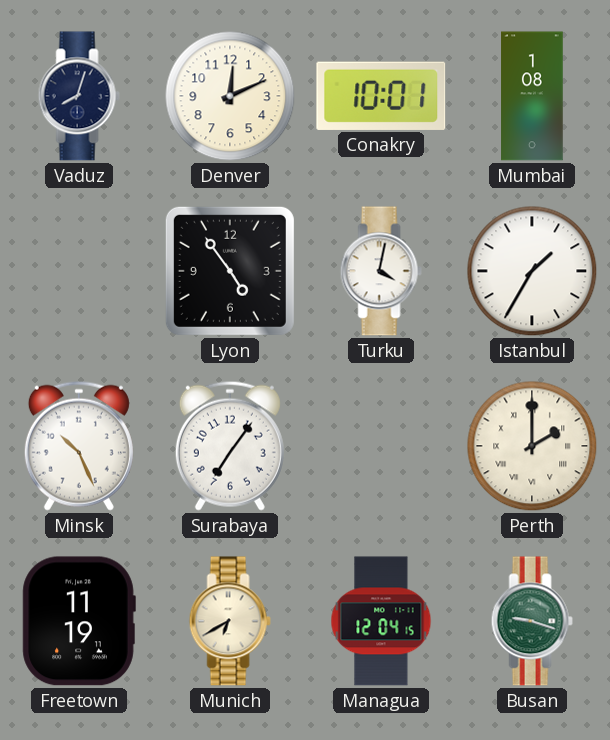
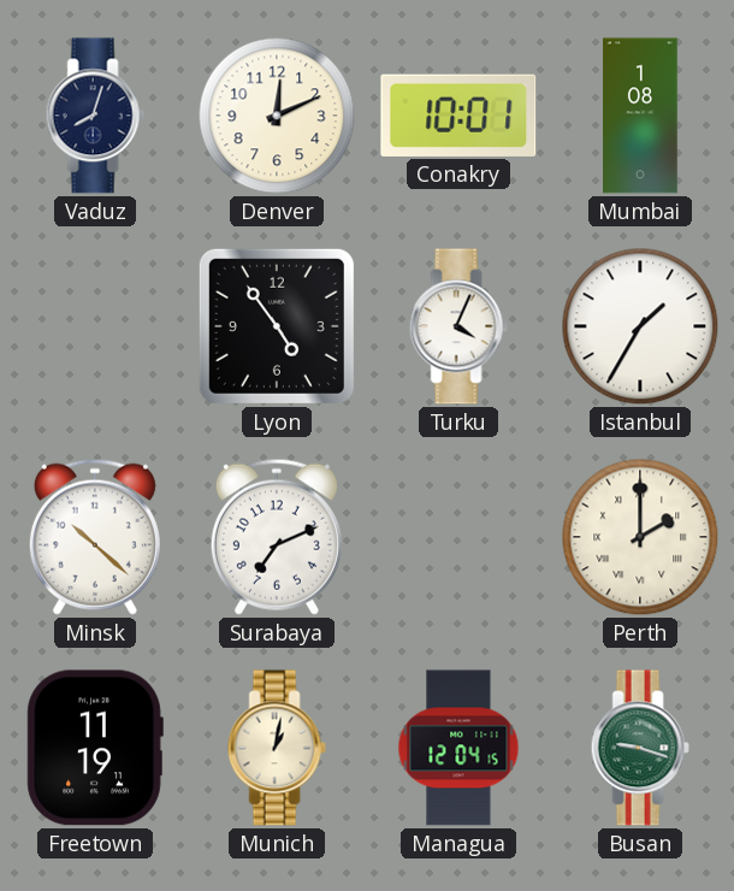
Turku: 4:02 -> 4:04 (458, 326)
Minsk: 10:26 -> 10:22 (95, 537)
Surabaya: 7:06 -> 7:11 (277, 537)
Munich: 6:40 -> 1:02 (277, 748)
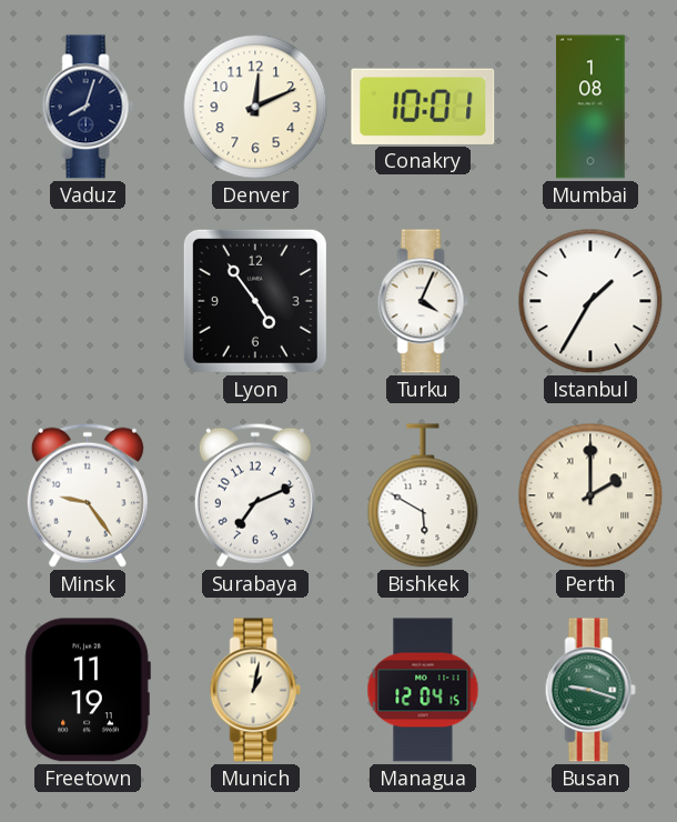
Minsk: 10:22 -> 9:24 (88, 495)
Bishkek: none -> 5:50 (423, 495)
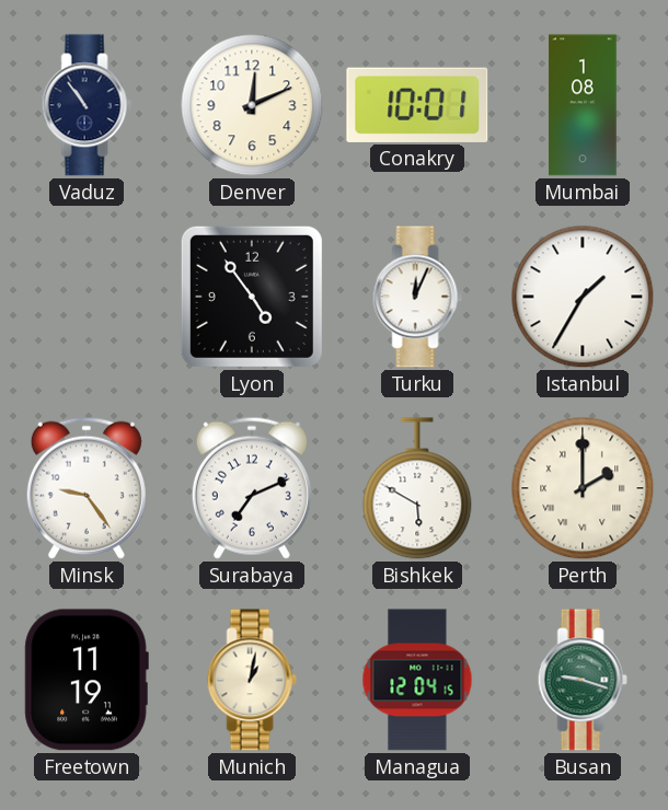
Vaduz: 8:03 -> 10:54 (87, 105)
Turku: 4:04 -> 12:04 (417, 297)
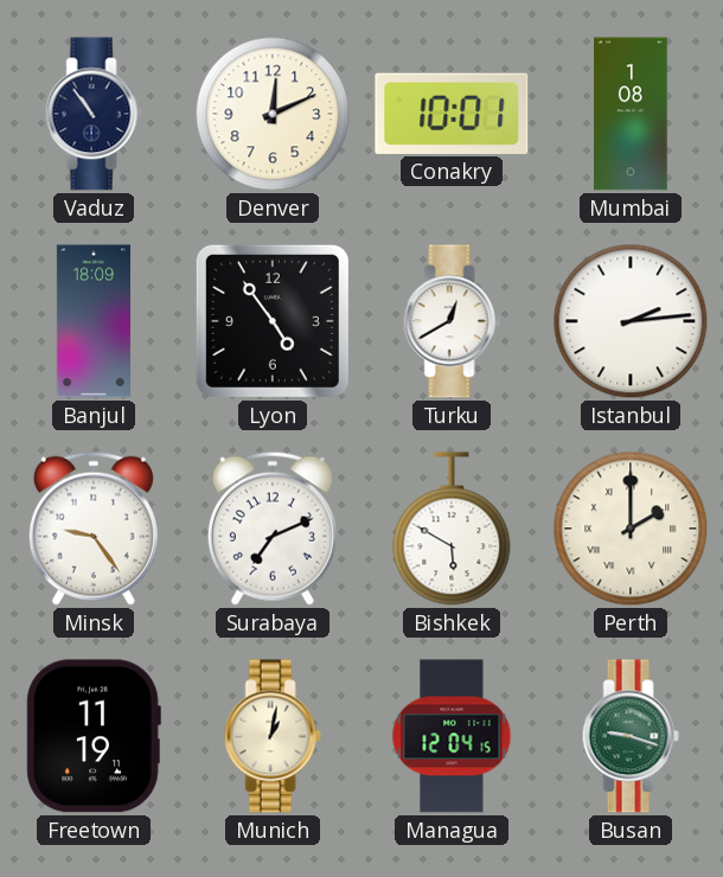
Banjul: none -> 18:09 (94, 321)
Turku: 12:04 -> 12:40 (452, 321)
Istanbul: 1:35 -> 2:14 (631, 321)
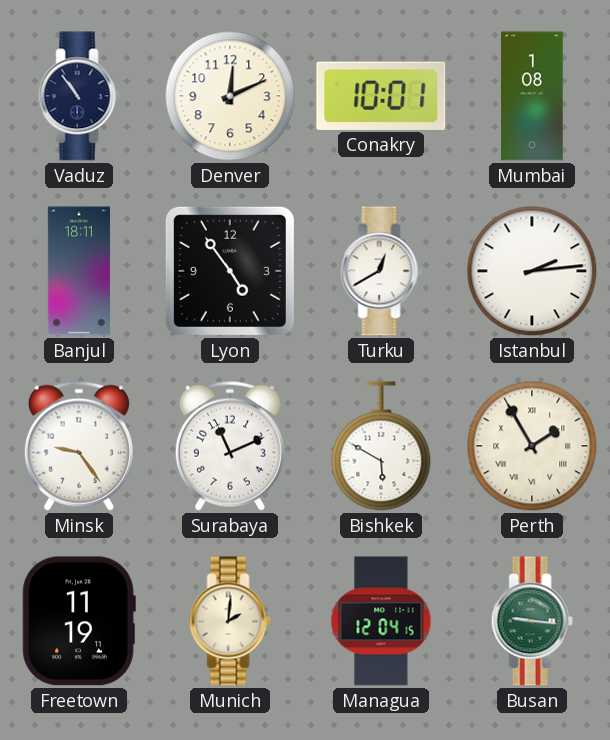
Banjul: 18:09 -> 18:11 (79, 271)
Surabaya: 7:11 -> 11:11 (230, 446)
Perth: 2:00 -> 1:55 (532, 446)
Munich: 1:02 -> 2:01 (230, 621)
Busan: 9:18 -> 9:16 (532, 621)
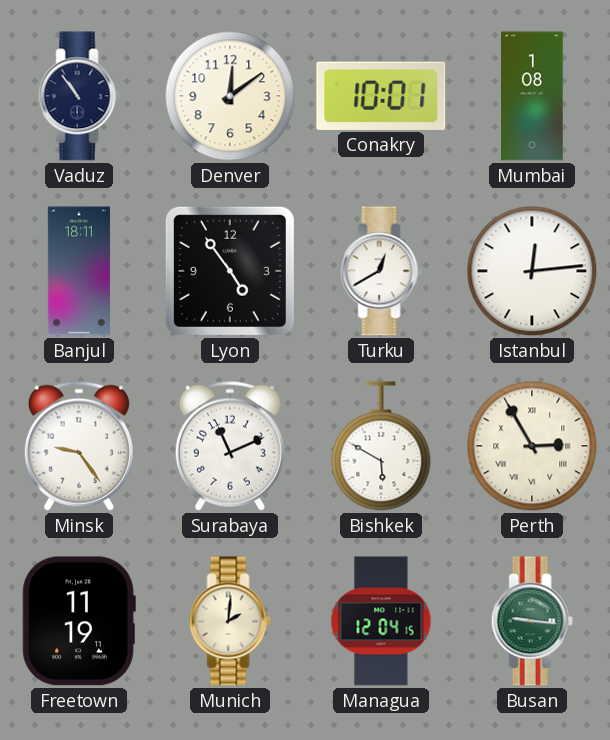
Denver: 12:11 -> 12:09 (230, 96)
Istanbul: 2:14 -> 12:14 (532, 271)
Perth: 1:55 -> 2:55 (532, 446)
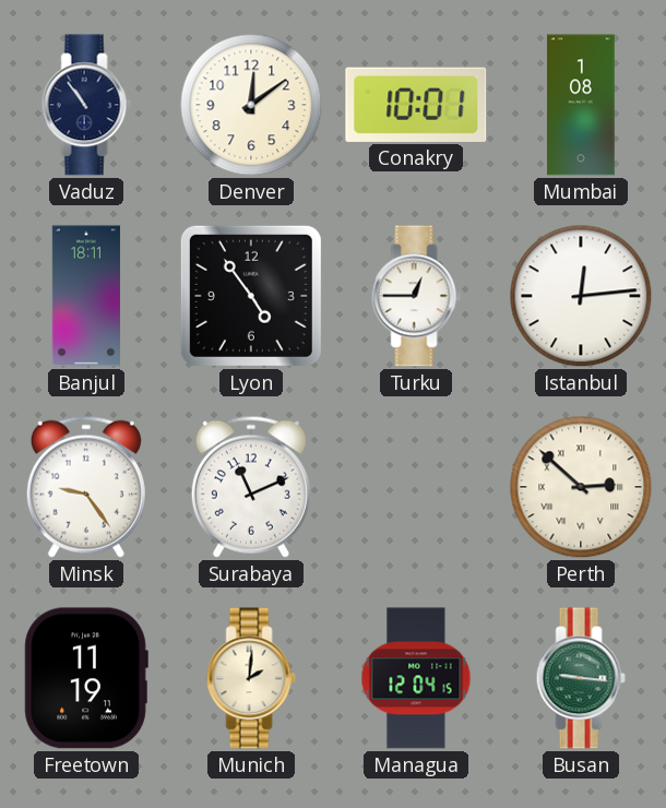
Turku: 12:40 -> 12:45 (416, 296)
Bishkek: 5:50 -> none (381, 446)
Perth: 2:55 -> 2:52 (581, 487)
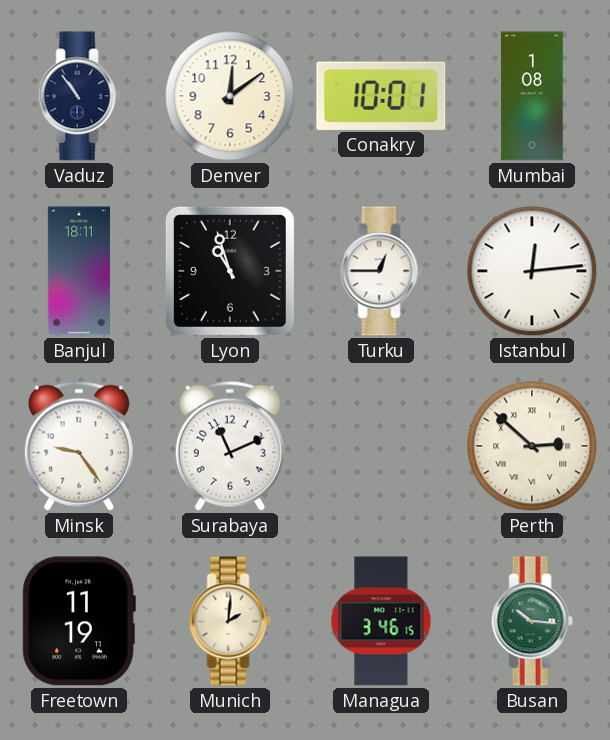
Lyon: 4:54 -> 10:57 (230, 271)
Managua: 12:04 -> 3:46 (381, 621)
Busan: 9:16 -> 10:16 (532, 621)
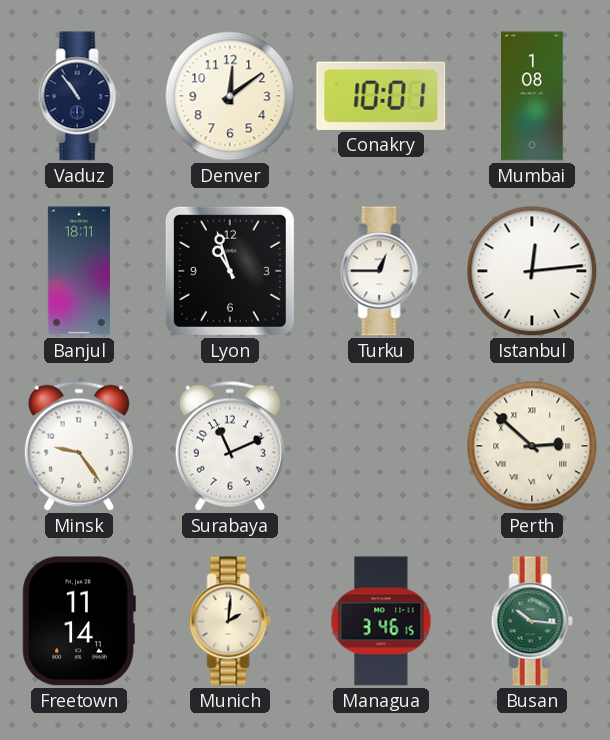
Freetown: 11:19 -> 11:14 (79, 621)
